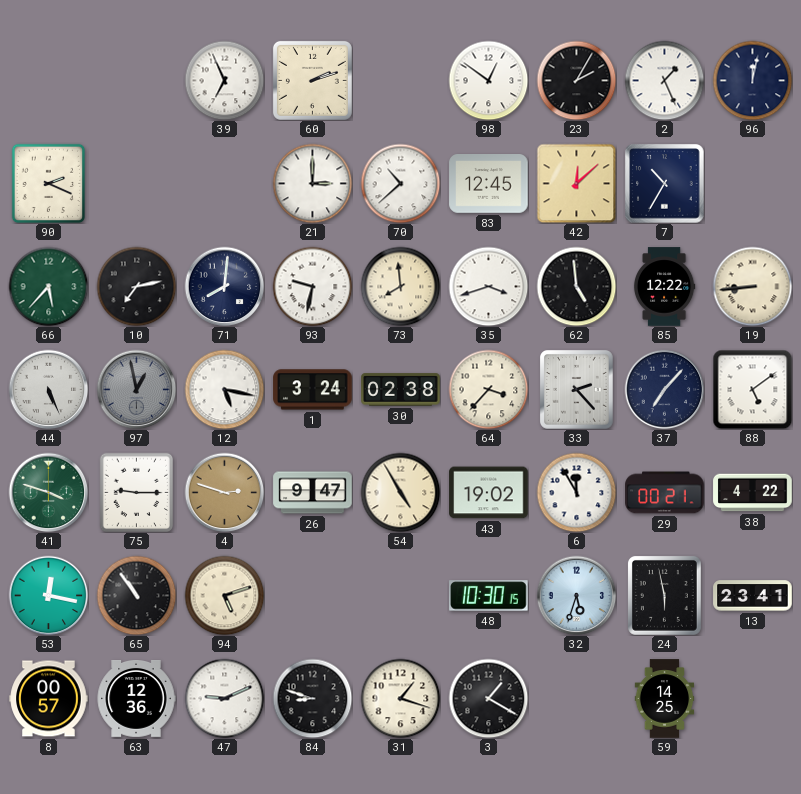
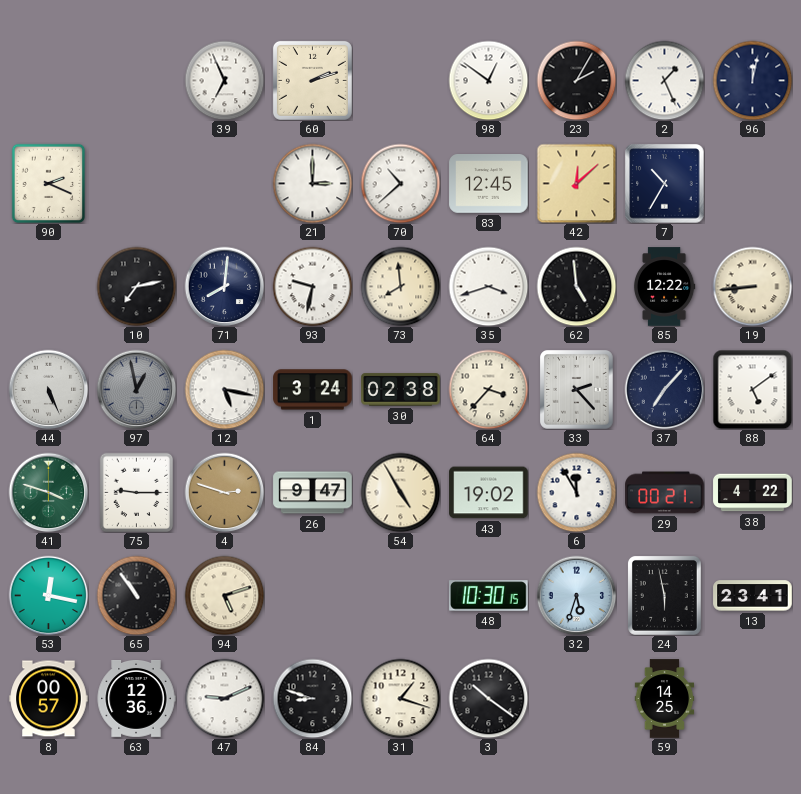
66: 5:37 -> none (48, 286)
3: 1:20 -> 10:21 (488, 698)
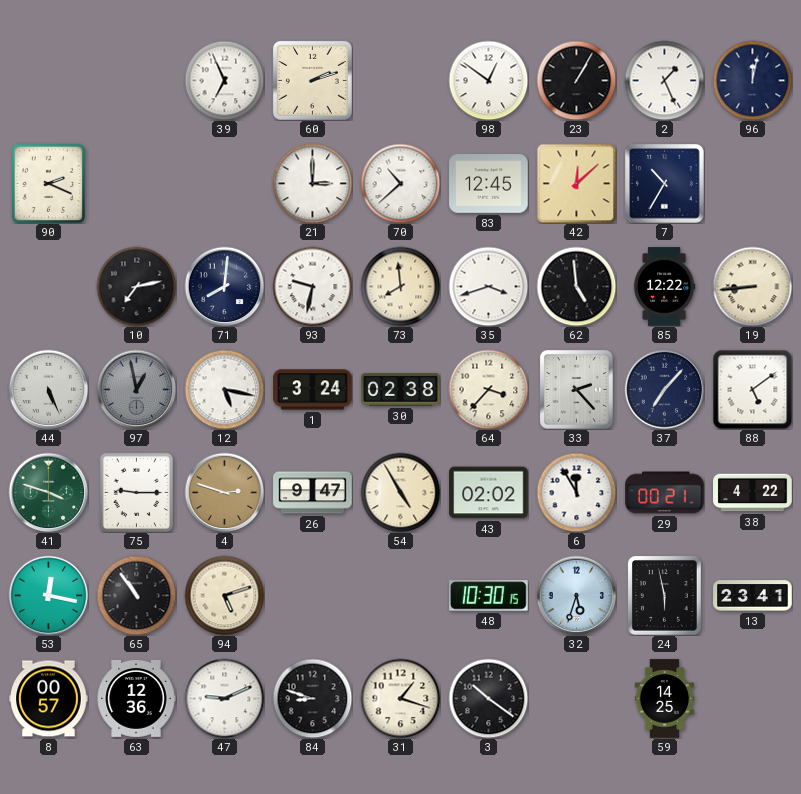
23: 2:05 -> 1:05 (576, 80)
43: 19:02 -> 02:02 (489, 493)
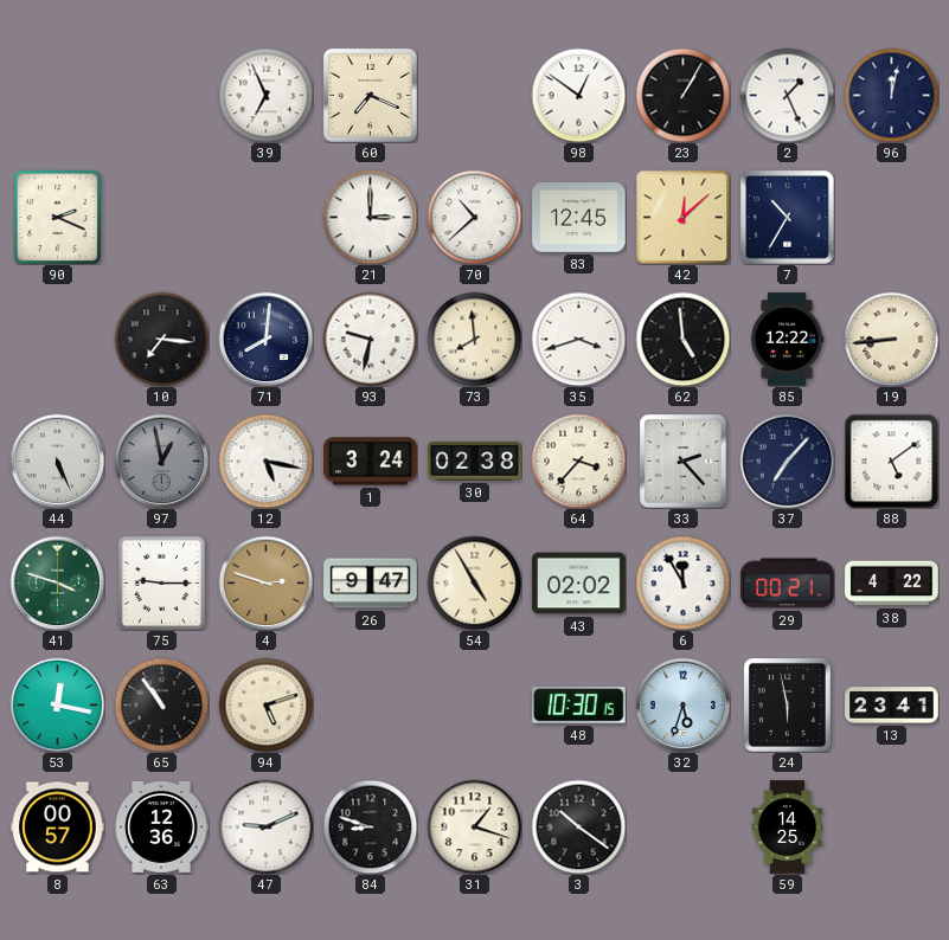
60: 2:12 -> 7:19 (370, 95)
10: 7:13 -> 7:16 (161, 339)
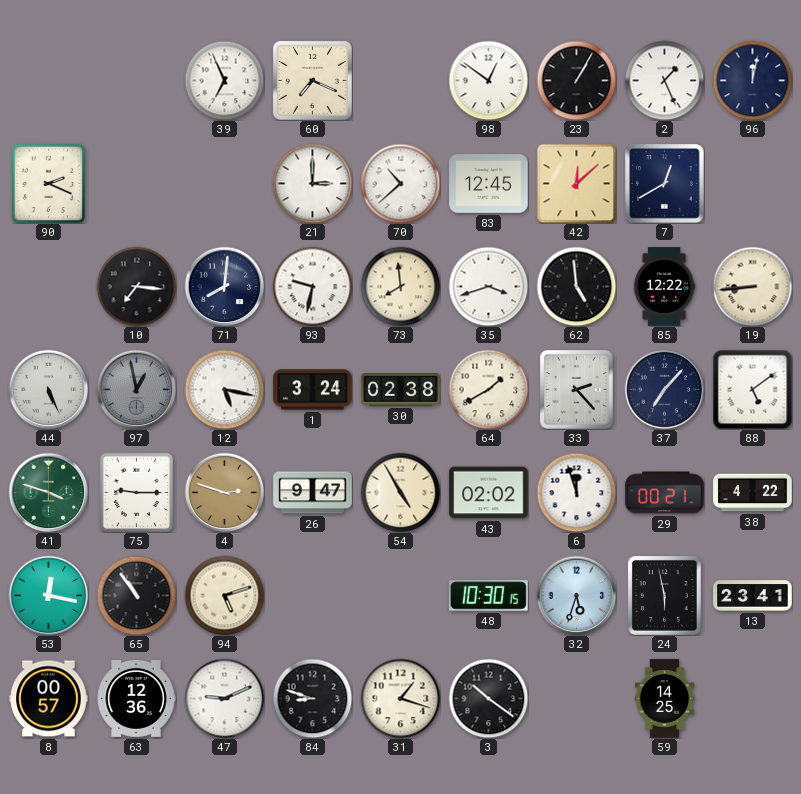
7: 10:35 -> 12:40 (665, 184)
64: 3:37 -> 1:40 (488, 389)
6: 11:55 -> 11:57 (576, 492)
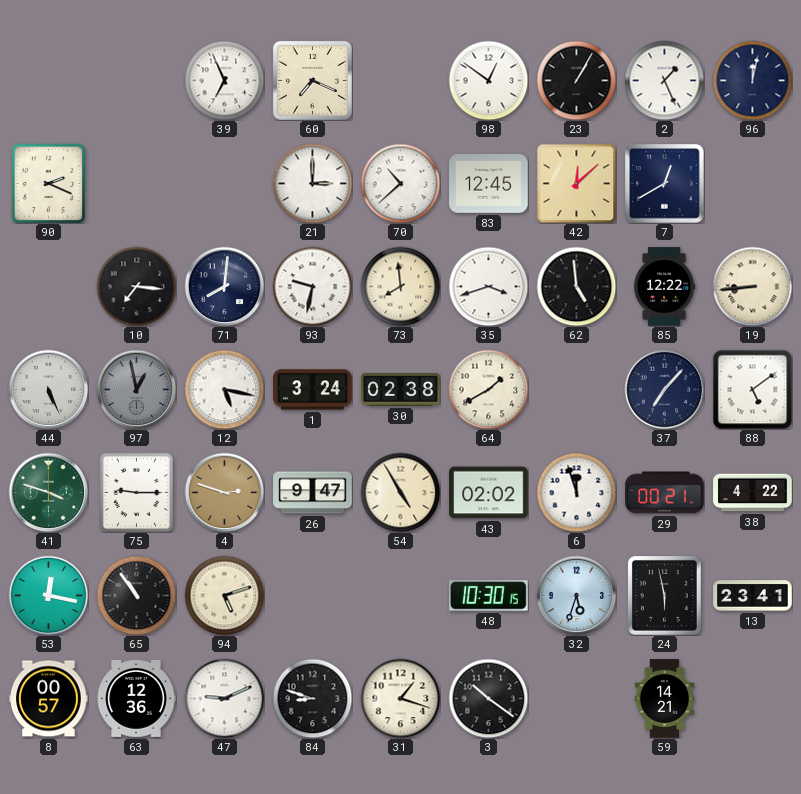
33: 2:23 -> none (577, 390)
59: 14:25 -> 14:21 (665, 699)
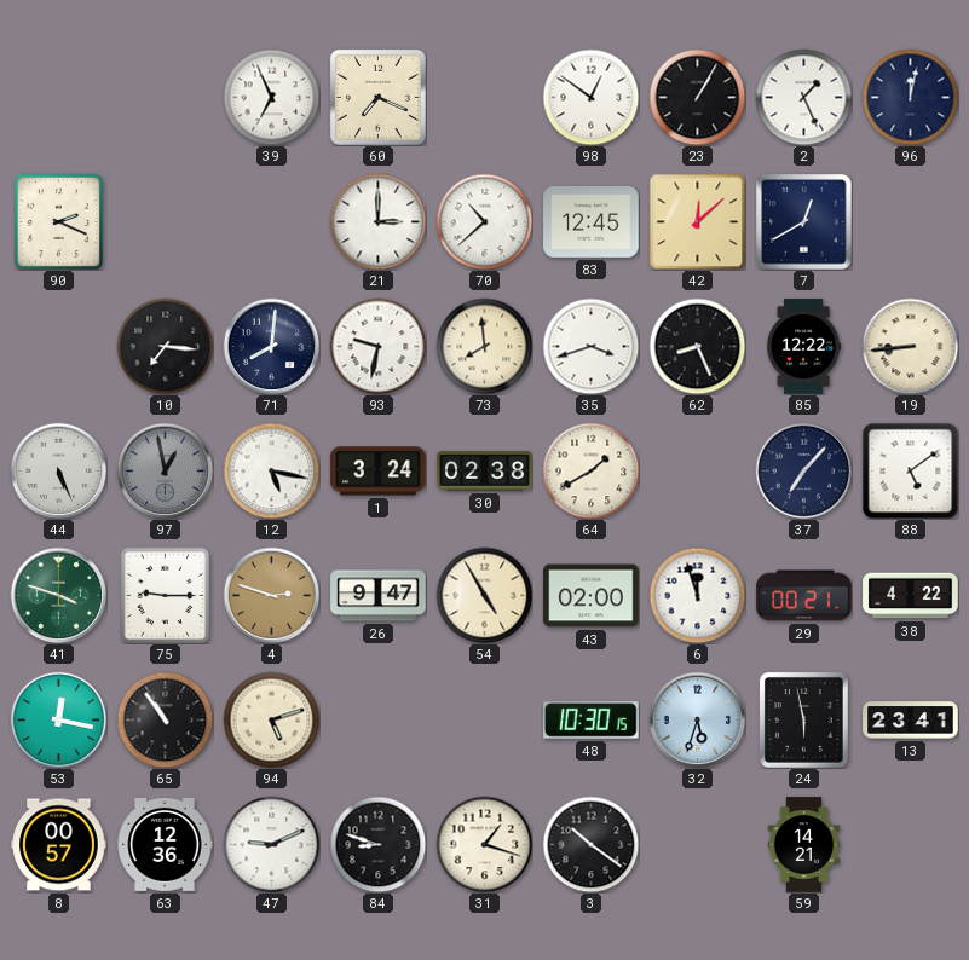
62: 4:59 -> 8:26 (697, 346)
43: 02:02 -> 02:00 (592, 596)
